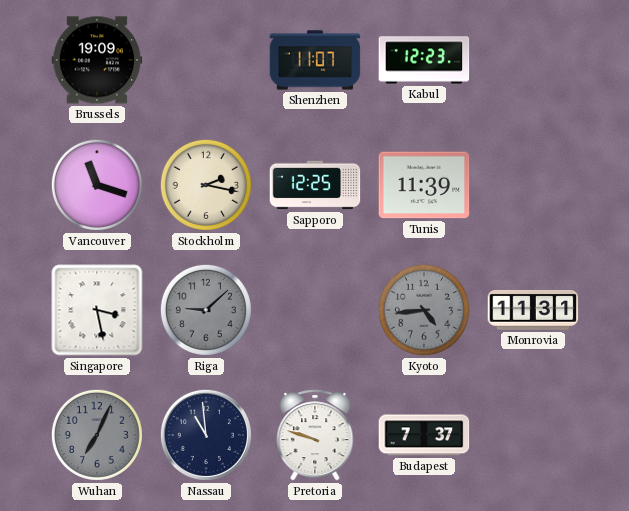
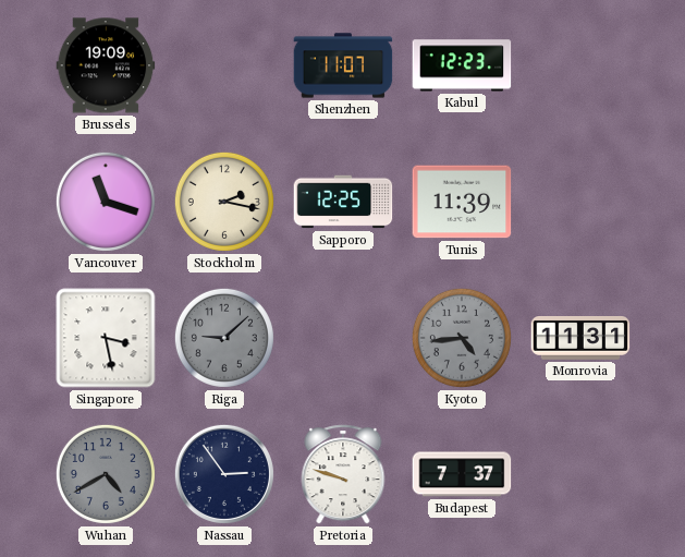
Wuhan: 7:04 -> 4:40 (106, 474)
Nassau: 10:59 -> 2:54 (224, 474)
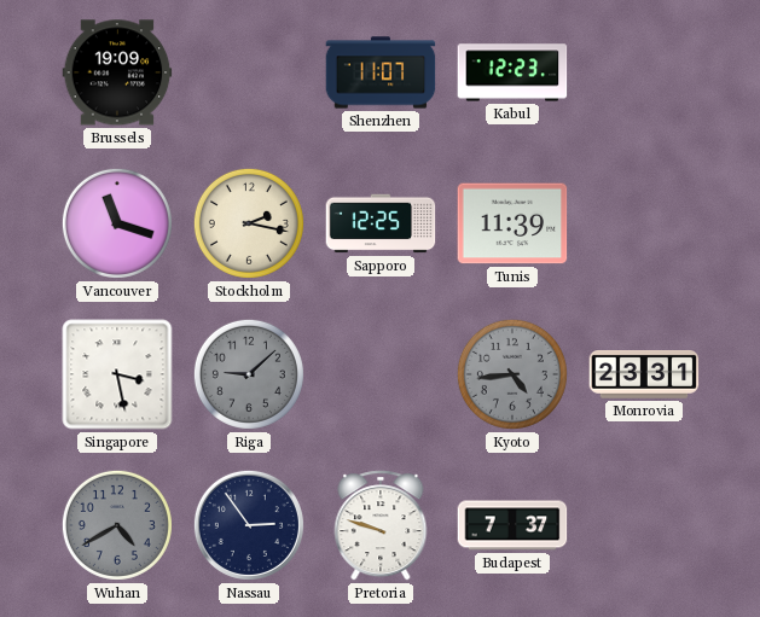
Monrovia: 11:31 -> 23:31 (644, 376)
